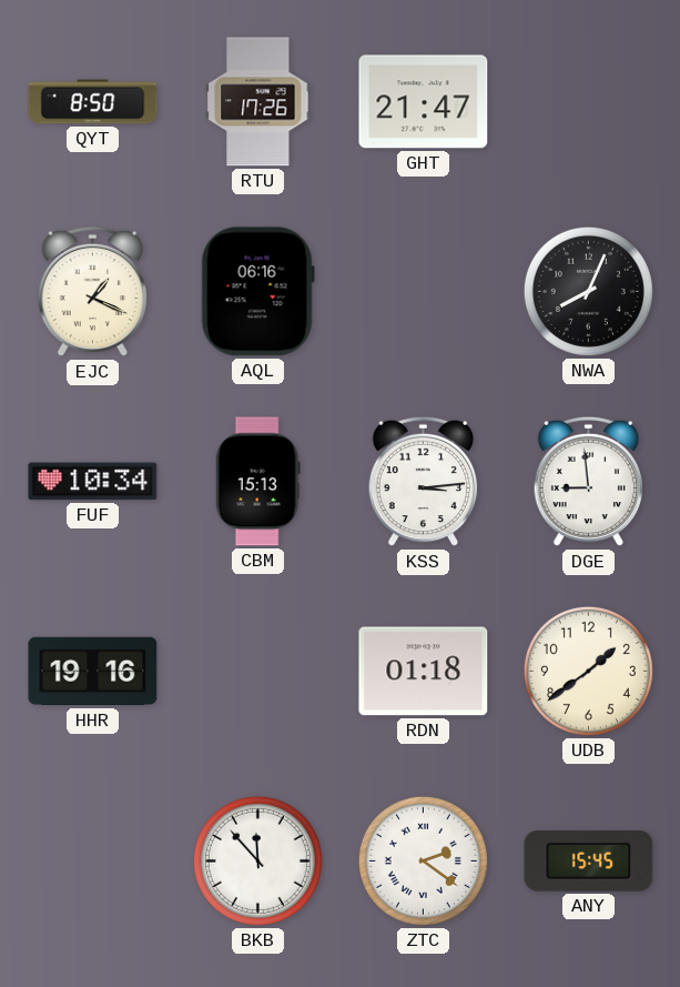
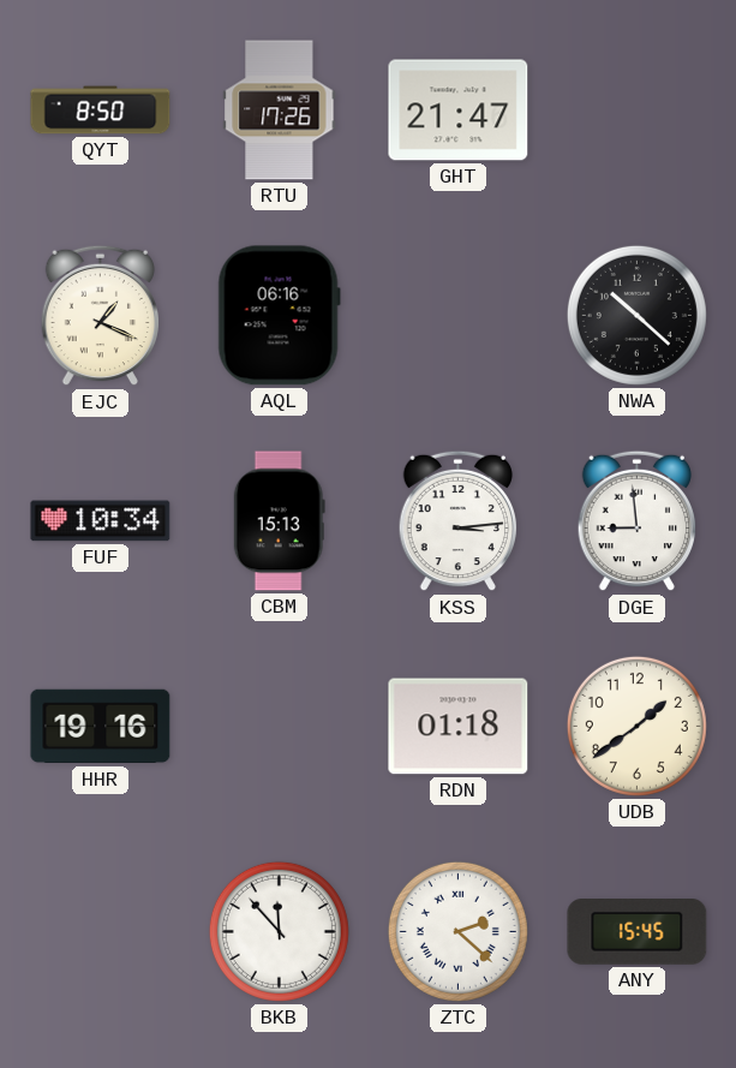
NWA: 8:04 -> 10:22 (636, 315)
ZTC: 2:21 -> 2:22 (457, 931)
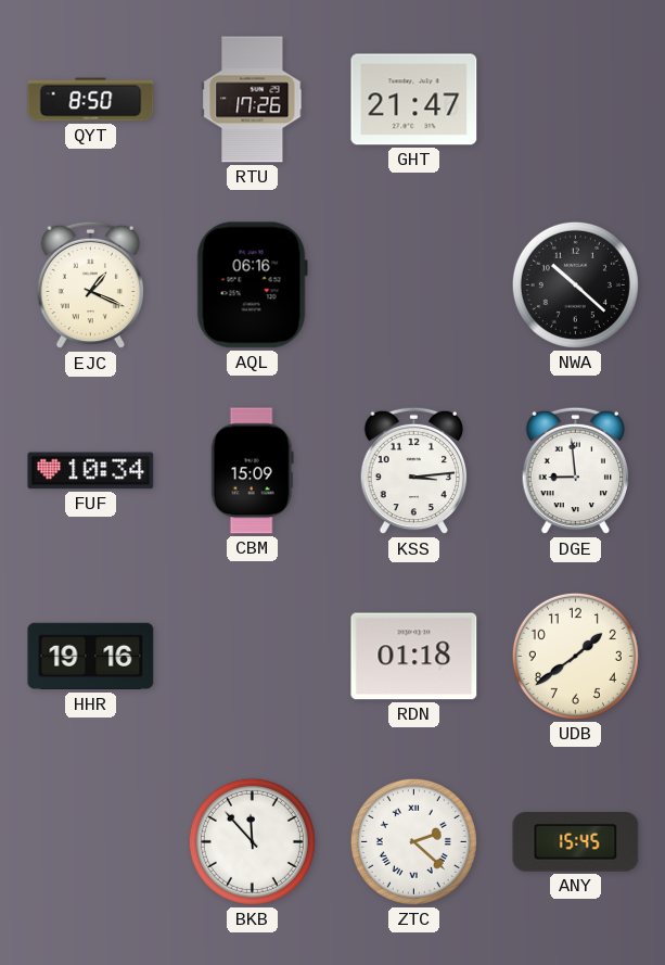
CBM: 15:13 -> 15:09 (252, 471)
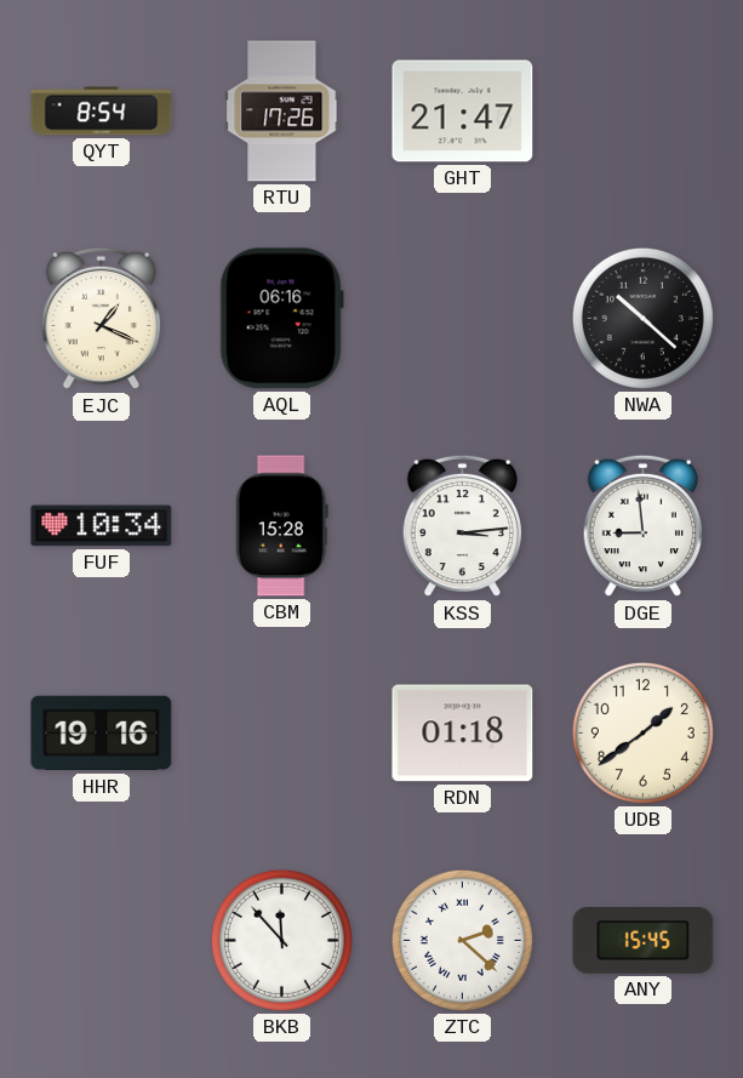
QYT: 8:50 -> 8:54 (102, 112)
CBM: 15:09 -> 15:28 (281, 526)
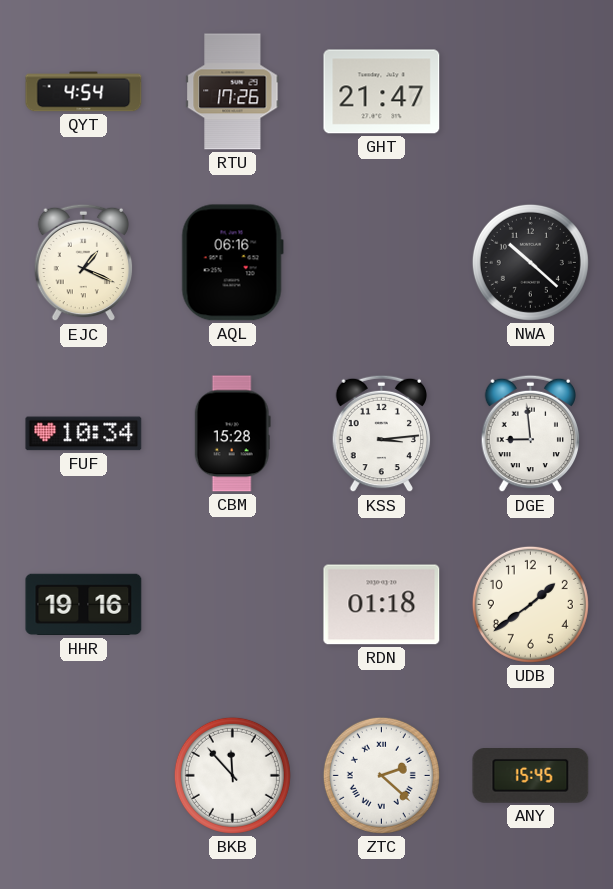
QYT: 8:54 -> 4:54 (84, 92)
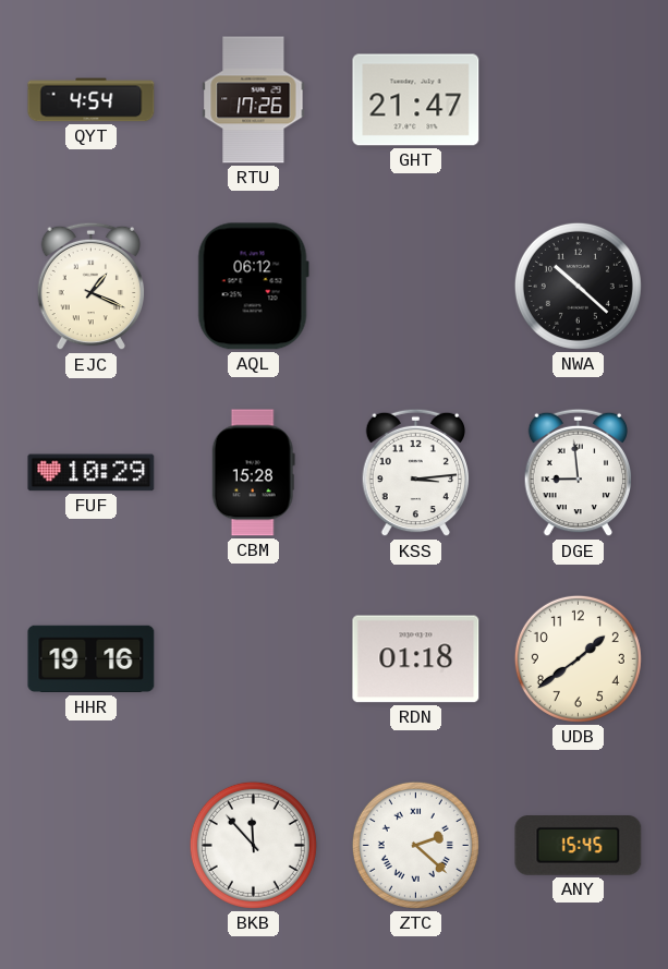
AQL: 06:16 -> 06:12 (253, 287)
FUF: 10:34 -> 10:29 (92, 473)
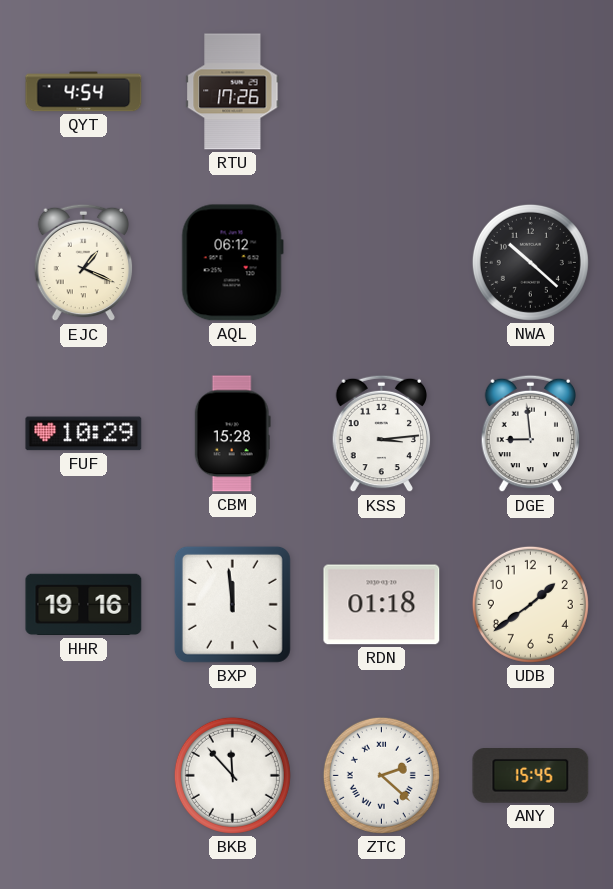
GHT: 21:47 -> none (416, 100)
BXP: none -> 11:59 (232, 604)
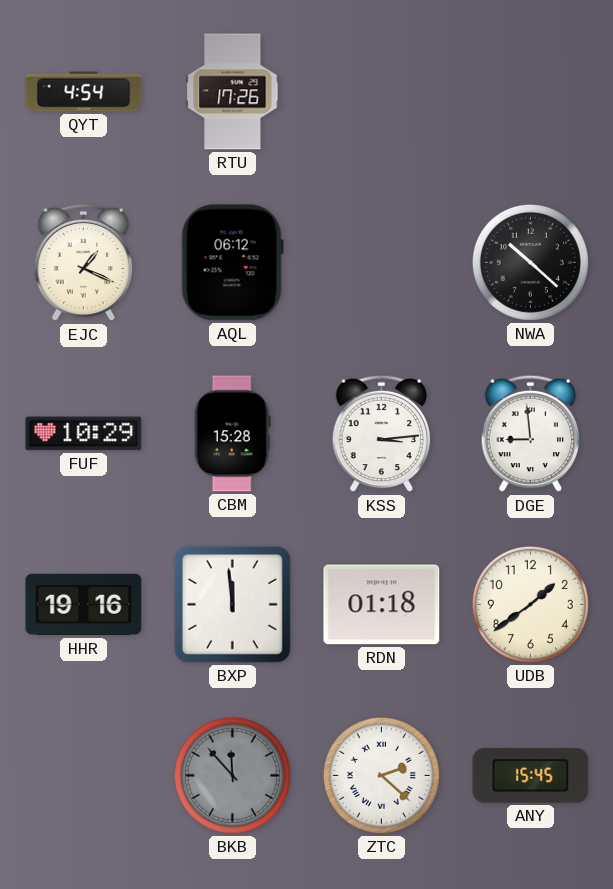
BKB dial: white -> grey (232, 775)
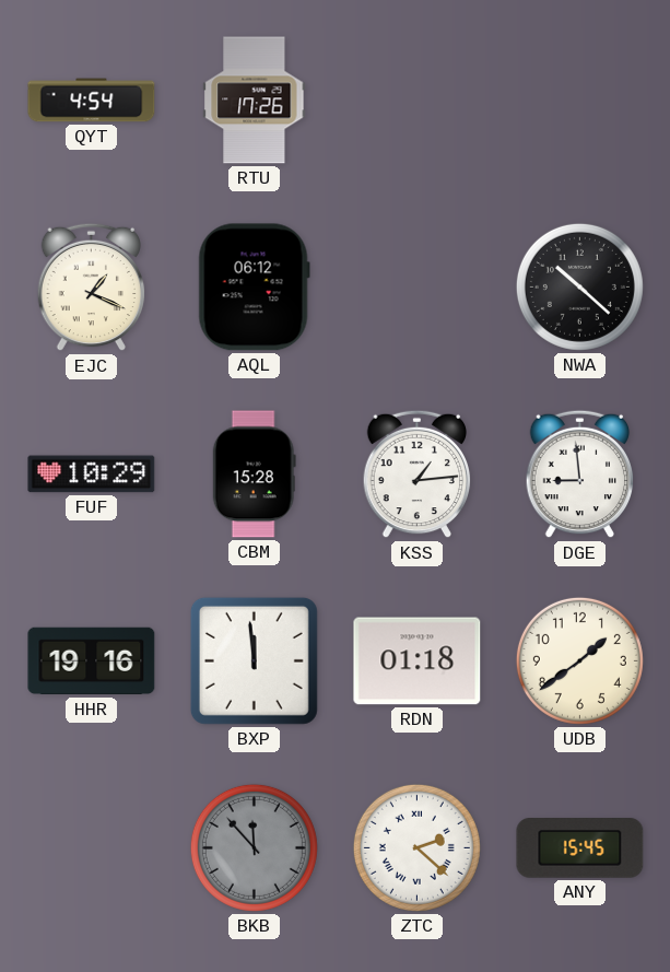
KSS: 3:14 -> 1:14 (418, 475)
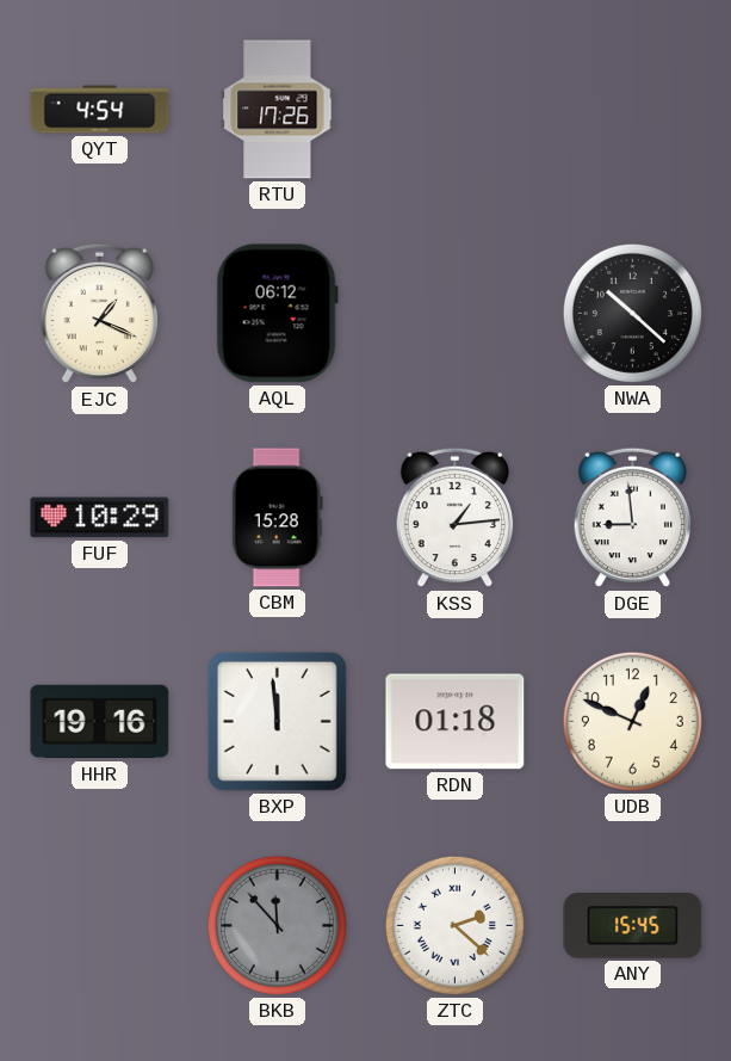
UDB: 1:39 -> 12:49 (632, 721)
